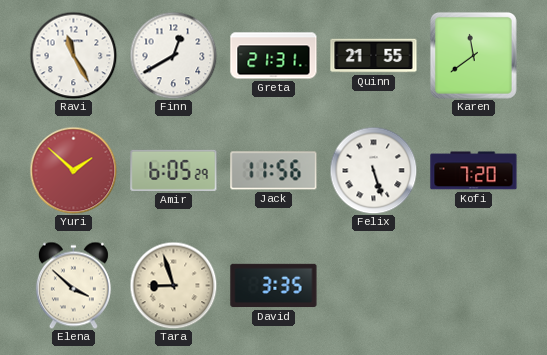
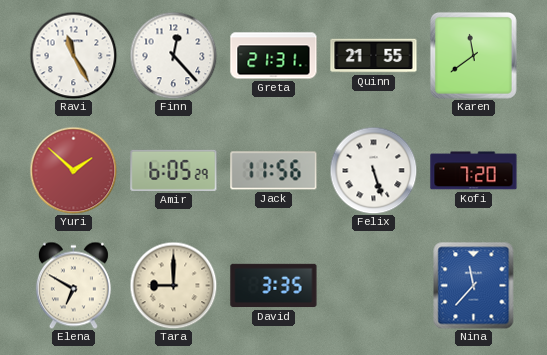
Finn: 12:40 -> 12:23 (173, 55)
Elena: 3:52 -> 6:50 (73, 285)
Tara: 8:57 -> 9:00 (173, 285)
Nina: none -> 11:37 (474, 285)
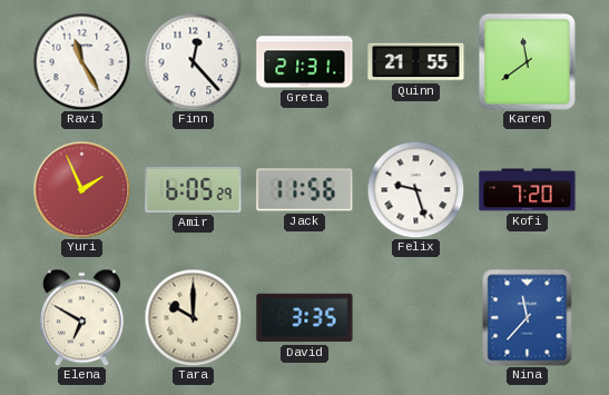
Yuri: 1:52 -> 1:56 (81, 189)
Felix: 5:27 -> 9:27 (415, 189)
Tara: 9:00 -> 10:00 (193, 317)
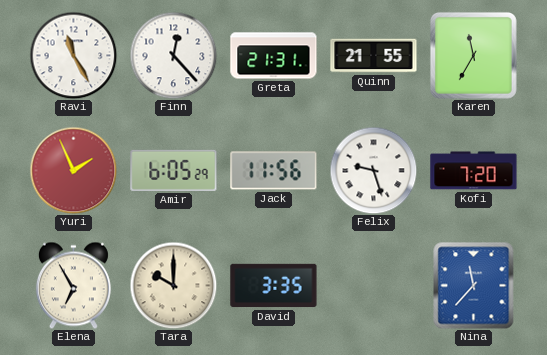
Karen: 11:39 -> 11:35 (473, 55)
Elena: 6:50 -> 6:55 (73, 285)
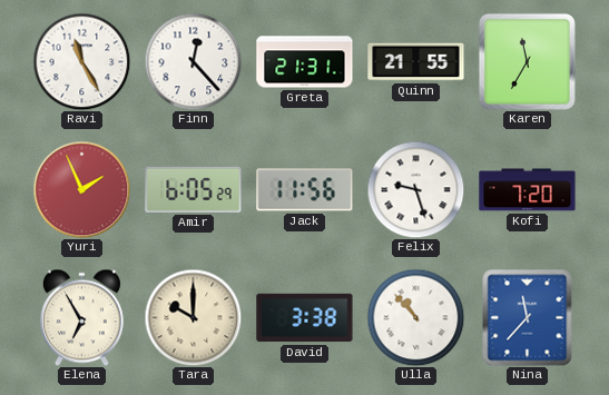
David: 3:35 -> 3:38 (305, 318)
Ulla: none -> 10:53 (415, 317)
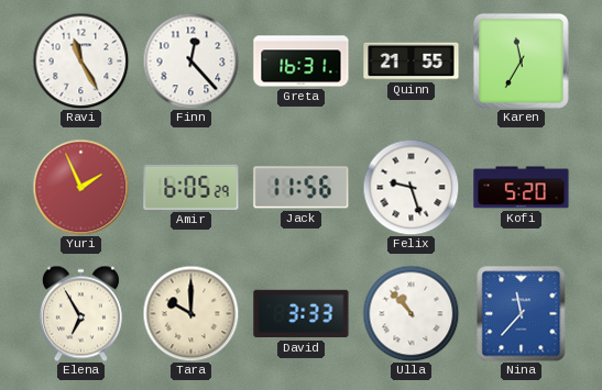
Greta: 21:31 -> 16:31 (302, 62)
Kofi: 7:20 -> 5:20 (522, 188)
David: 3:38 -> 3:33 (302, 314)
